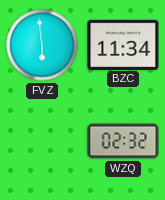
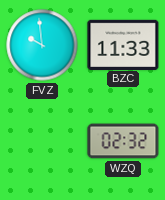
FVZ: 5:59 -> 9:59 (42, 45)
BZC: 11:34 -> 11:33 (123, 44)
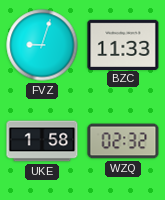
FVZ: 9:59 -> 9:03 (42, 45)
UKE: none -> 1:58 (42, 141)
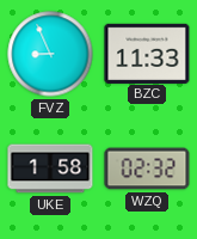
FVZ: 9:03 -> 8:56 (50, 54)
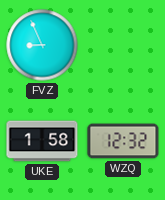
BZC: 11:33 -> none (147, 53)
WZQ: 02:32 -> 12:32 (123, 141)
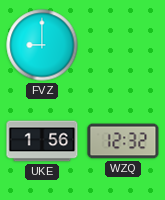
FVZ: 8:56 -> 9:00 (42, 45)
UKE: 1:58 -> 1:56 (42, 141)
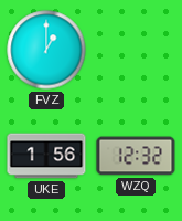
FVZ: 9:00 -> 1:00 (46, 50)
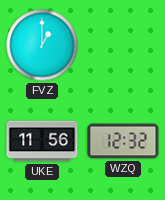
UKE: 1:56 -> 11:56 (42, 141)
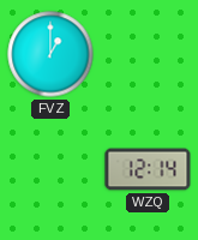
UKE: 11:56 -> none (42, 141)
WZQ: 12:32 -> 12:14 (148, 169)
